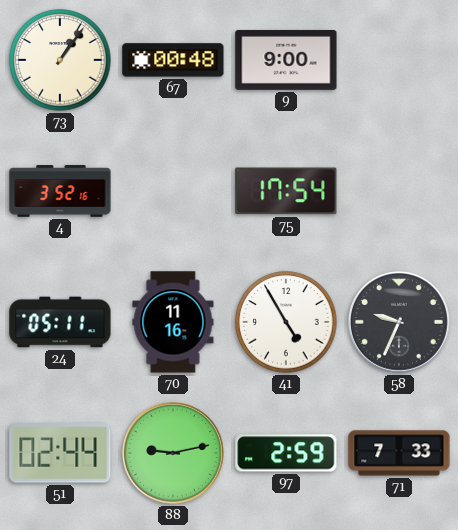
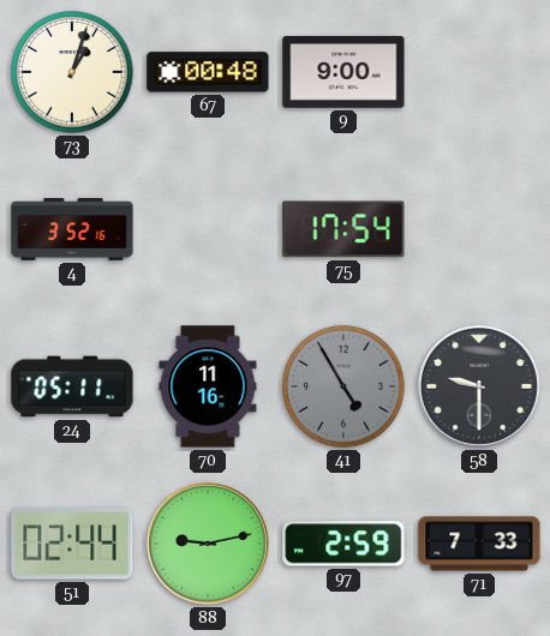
73: 1:06 -> 1:03 (72, 72)
41 dial: white -> grey (343, 386)
58: 9:34 -> 9:30 (479, 386)
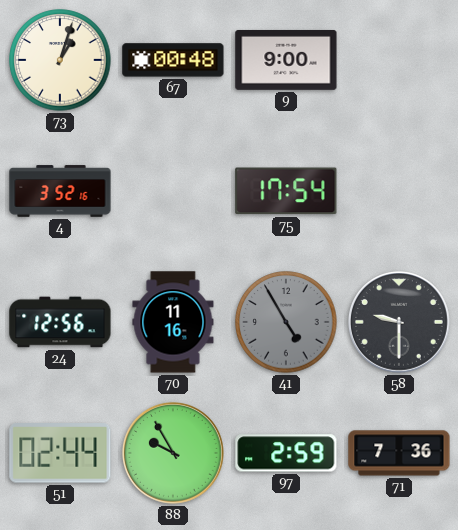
24: 05:11 -> 12:56 (60, 322)
88: 9:13 -> 9:55 (173, 453)
71: 7:33 -> 7:36 (399, 453)
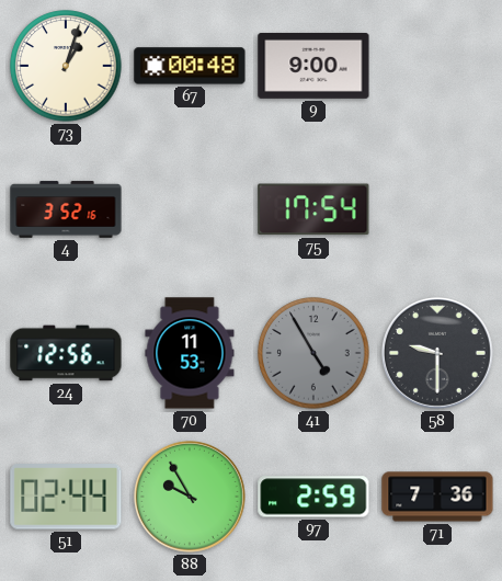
70: 11:16 -> 11:53 (190, 353)
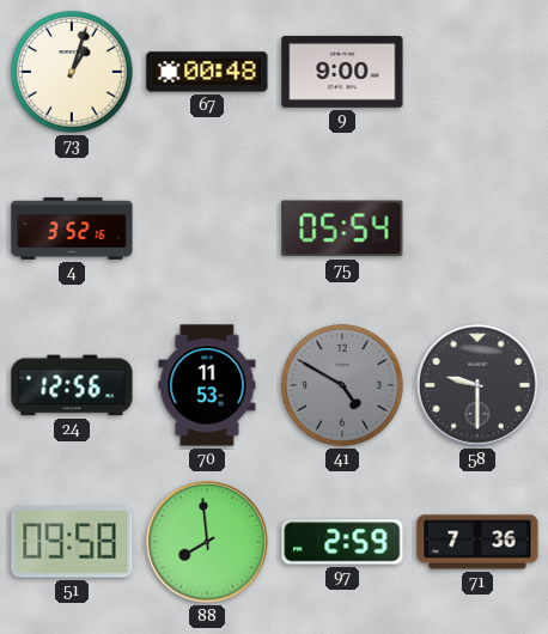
75: 17:54 -> 05:54 (342, 228)
41: 4:55 -> 4:50 (342, 385)
51: 02:44 -> 09:58 (72, 542)
88: 9:55 -> 7:59 (207, 542)
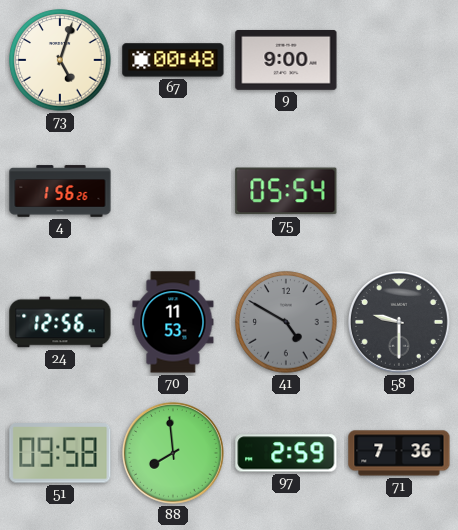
73: 1:03 -> 5:03 (60, 60)
4: 3:52 -> 1:56 (60, 191)
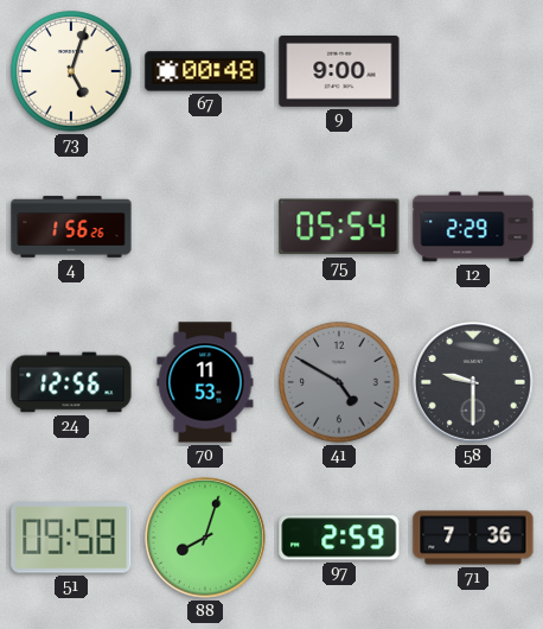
12: none -> 2:29 (473, 227)
88: 7:59 -> 8:03 (205, 538)
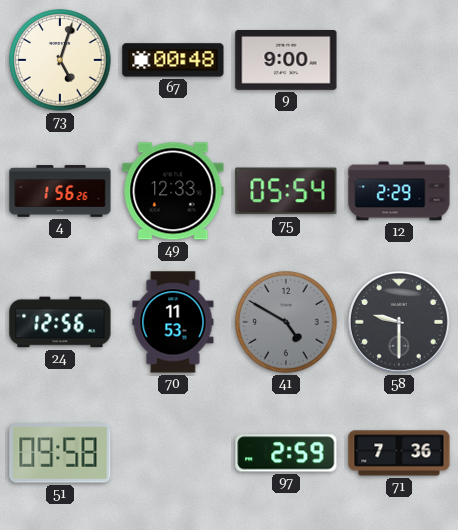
49: none -> 12:33 (173, 191)
88: 8:03 -> none (205, 538)
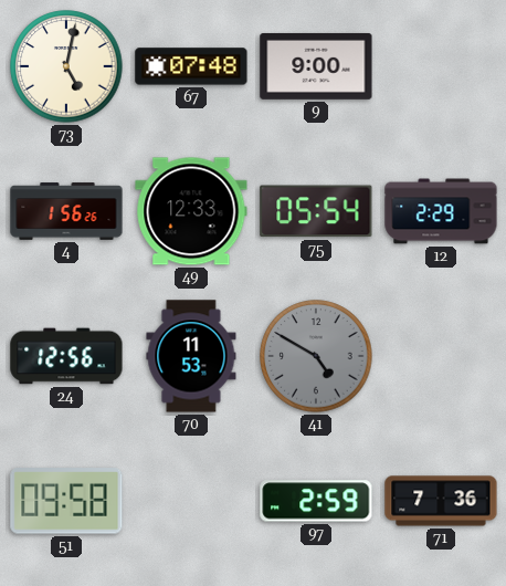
73: 5:03 -> 5:02 (66, 66)
67: 00:48 -> 07:48 (191, 66)
58: 9:30 -> none (399, 322)
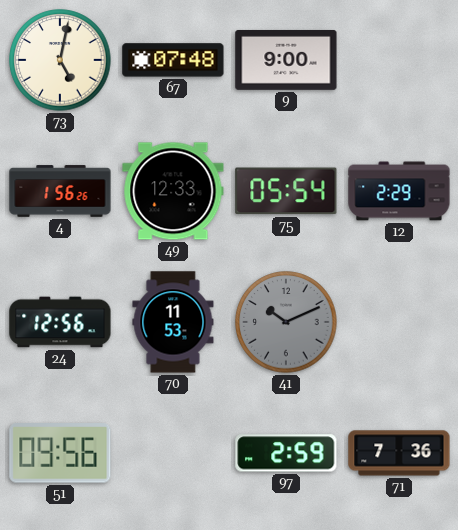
41: 4:50 -> 10:11 (286, 322)
51: 09:58 -> 09:56 (60, 453)
